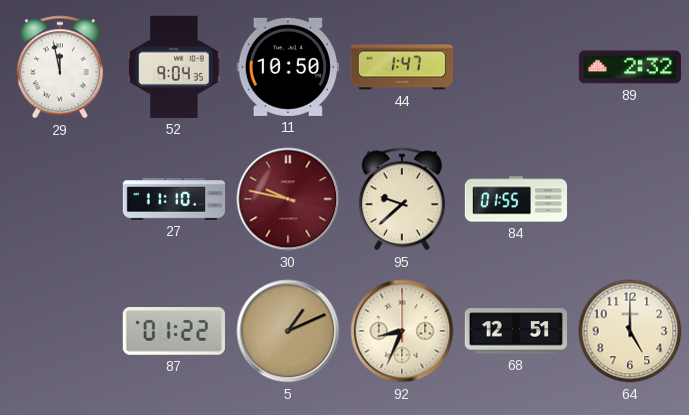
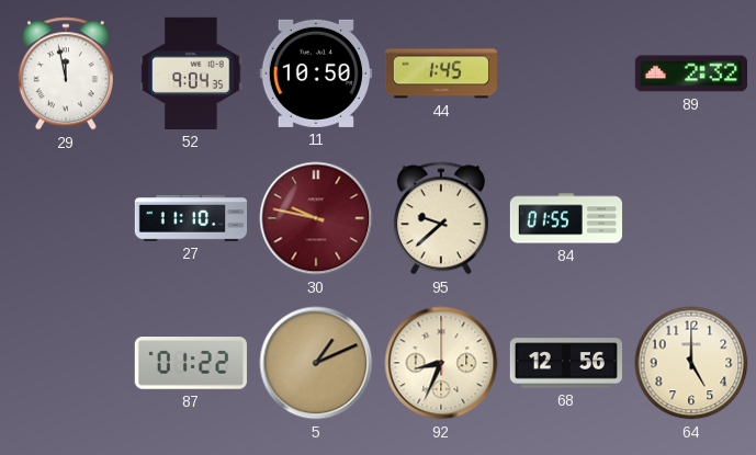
44: 1:47 -> 1:45 (440, 73)
68: 12:51 -> 12:56 (565, 363)
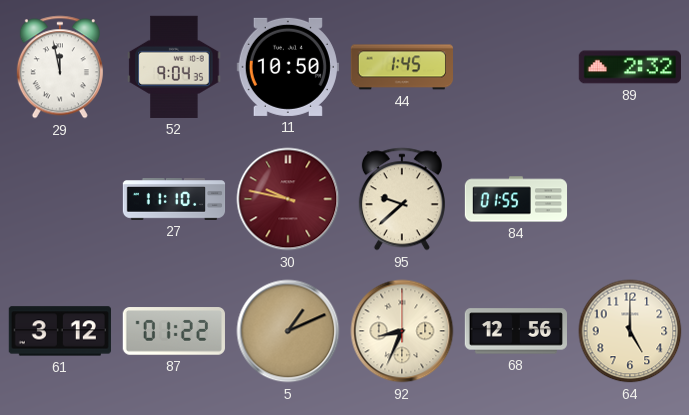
61: none -> 3:12 (60, 331)
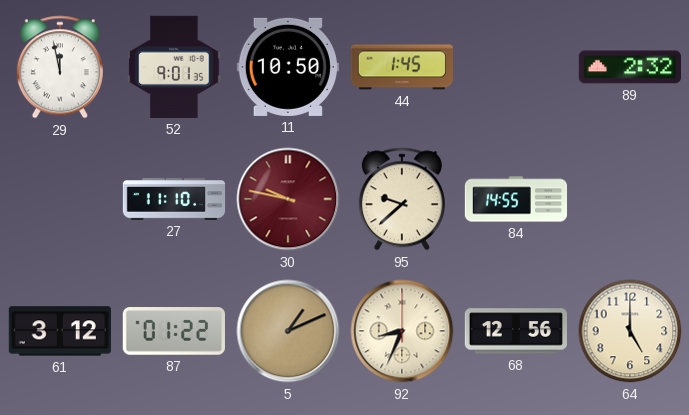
52: 9:04 -> 9:01 (174, 67)
84: 01:55 -> 14:55 (516, 199)
